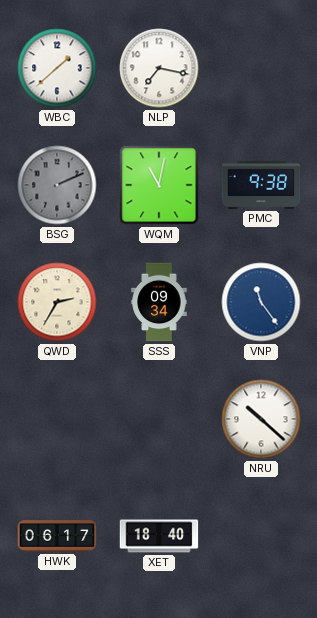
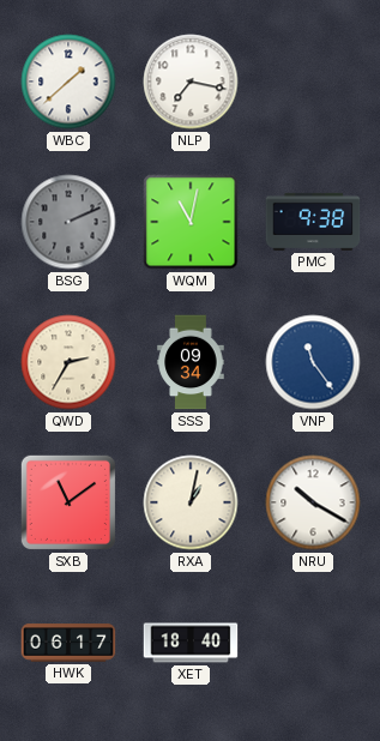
SXB: none -> 11:09 (68, 502)
RXA: none -> 1:02 (191, 502)
NRU: 10:22 -> 10:20 (313, 502)
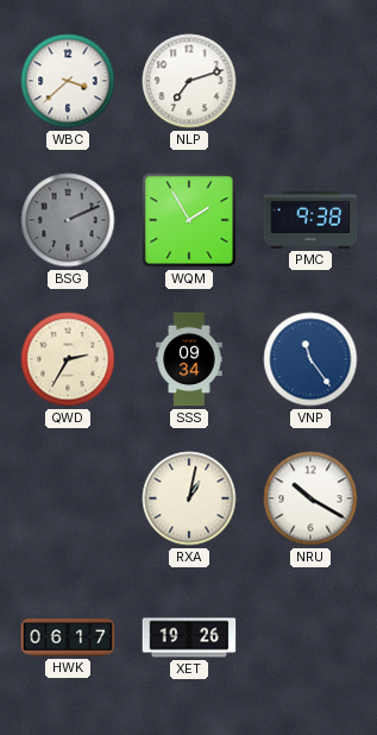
WBC: 1:38 -> 3:38 (68, 81)
NLP: 7:17 -> 7:12 (189, 81)
WQM: 11:02 -> 1:55 (189, 220)
SXB: 11:09 -> none (68, 502)
XET: 18:40 -> 19:26 (189, 637)
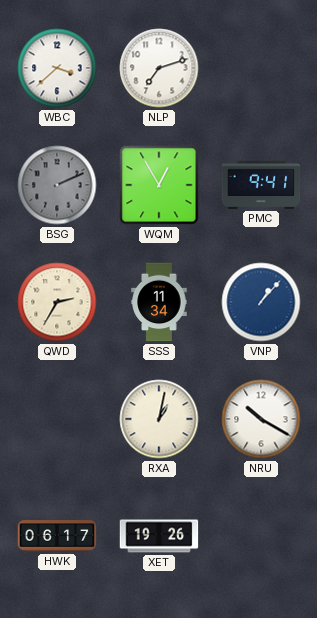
WQM: 1:55 -> 12:55 (159, 185)
PMC: 9:38 -> 9:41 (261, 185)
SSS: 09:34 -> 11:34 (159, 302)
VNP: 11:24 -> 1:07 (261, 302)
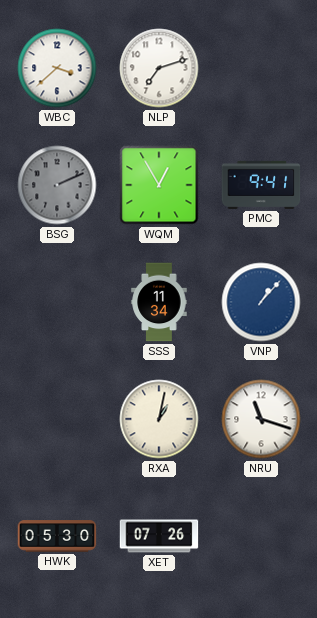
QWD: 2:35 -> none (57, 302)
NRU: 10:20 -> 11:18 (261, 419)
HWK: 06:17 -> 05:30 (57, 536)
XET: 19:26 -> 07:26 (159, 536)
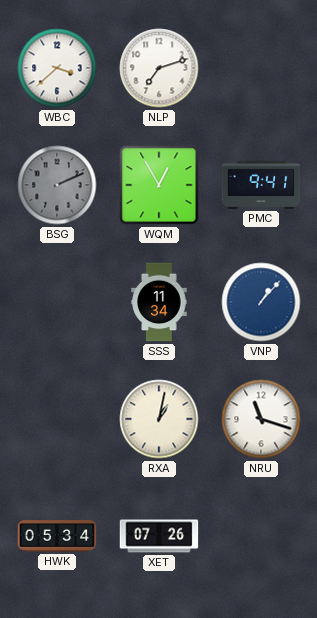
HWK: 05:30 -> 05:34 (57, 536)
